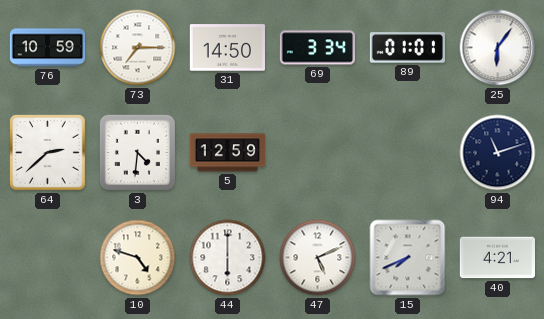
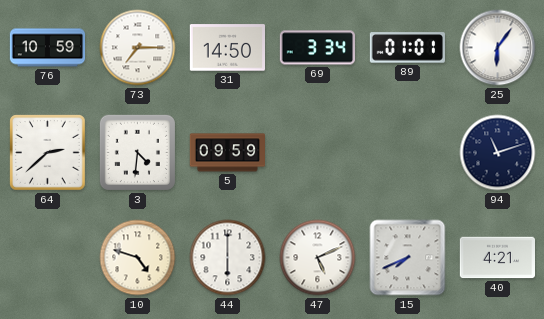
5: 12:59 -> 09:59 (227, 153)
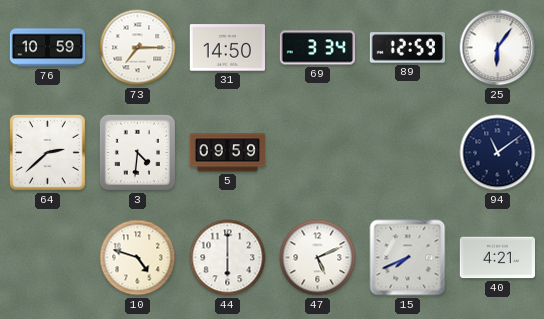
89: 01:01 -> 12:59 (407, 48)
94: 11:12 -> 11:09 (498, 153)
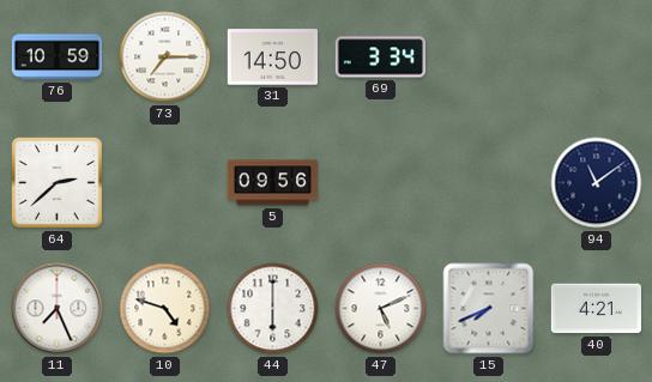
89: 12:59 -> none (407, 48)
25: 6:06 -> none (498, 48)
3: 4:31 -> none (137, 152)
5: 09:59 -> 09:56 (272, 183)
11: none -> 7:26 (58, 309)
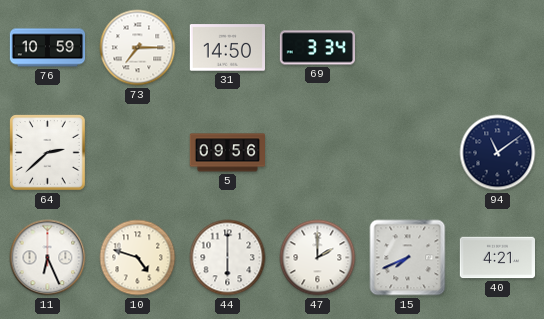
11: 7:26 -> 6:26 (48, 258)
47: 5:11 -> 2:00 (318, 258)
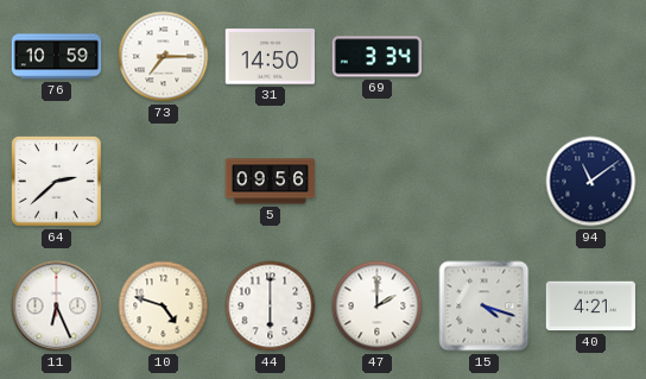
15: 7:41 -> 4:18 (484, 307)
